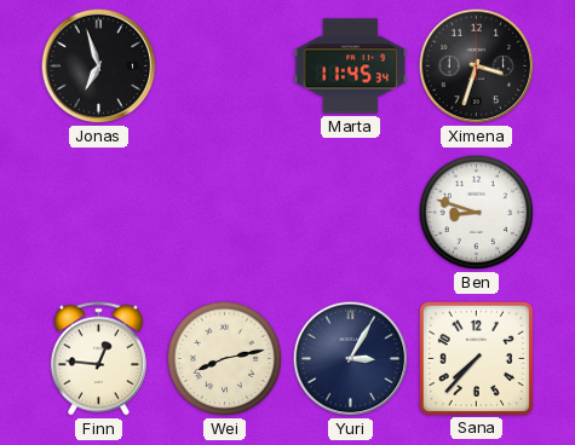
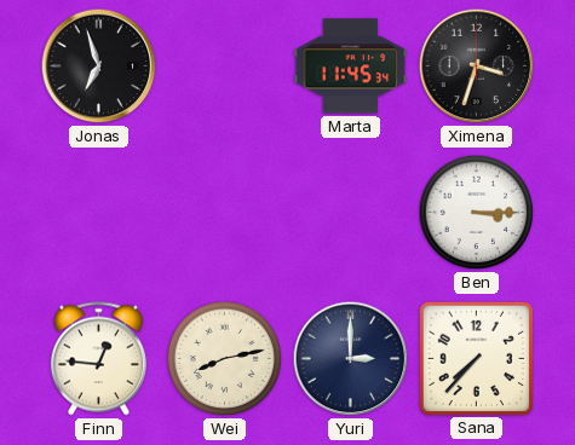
Ben: 8:48 -> 3:15 (477, 213)
Yuri: 3:05 -> 3:00 (351, 359)
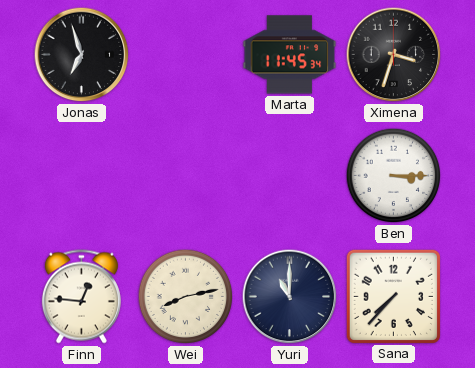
Yuri: 3:00 -> 11:00 (290, 297)
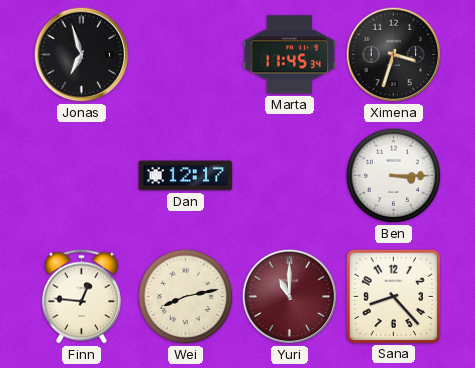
Dan: none -> 12:17 (186, 176)
Yuri dial: navy -> burgundy (290, 297)
Sana: 7:37 -> 8:23 (393, 296)
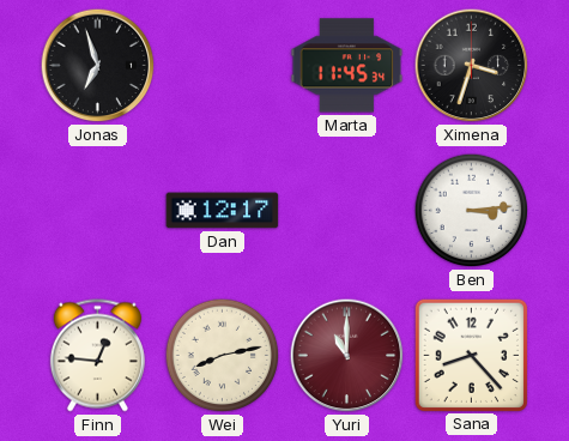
Ben: 3:15 -> 3:14 (472, 211)
